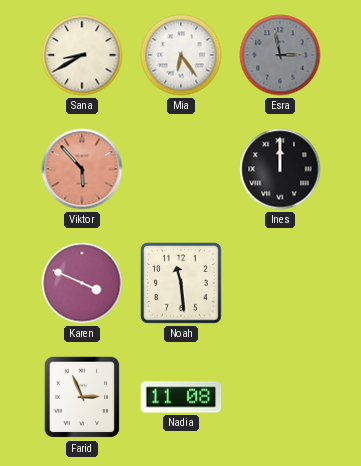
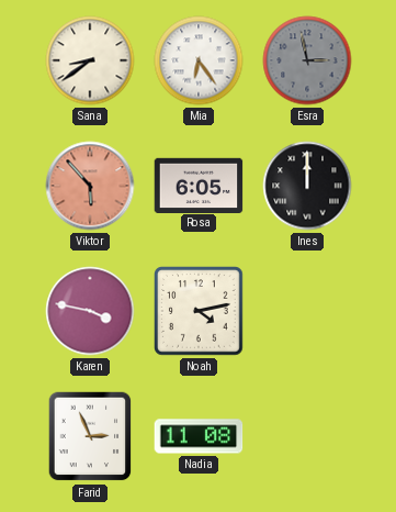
Sana: 8:40 -> 8:39 (90, 60)
Rosa: none -> 6:05 (199, 185)
Karen: 3:49 -> 3:47 (90, 311)
Noah: 11:29 -> 4:13 (199, 311)
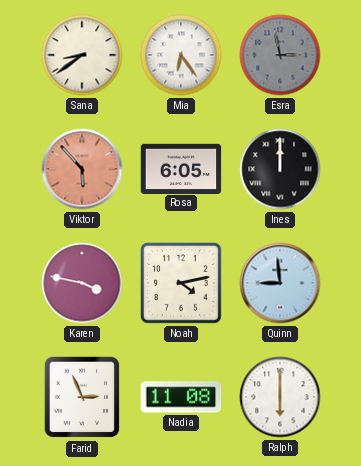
Quinn: none -> 8:59 (280, 283)
Ralph: none -> 6:00 (280, 397)
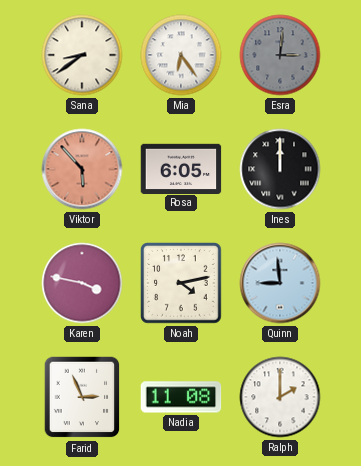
Esra: 2:58 -> 3:01 (280, 55)
Ralph: 6:00 -> 2:00 (280, 397)
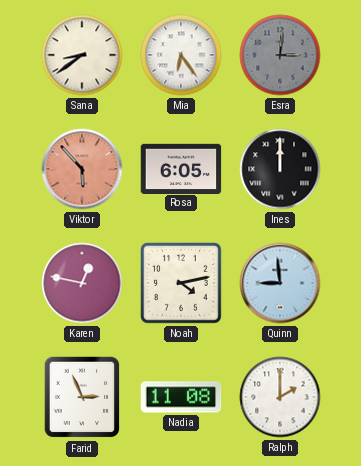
Karen: 3:47 -> 12:47 (82, 283)
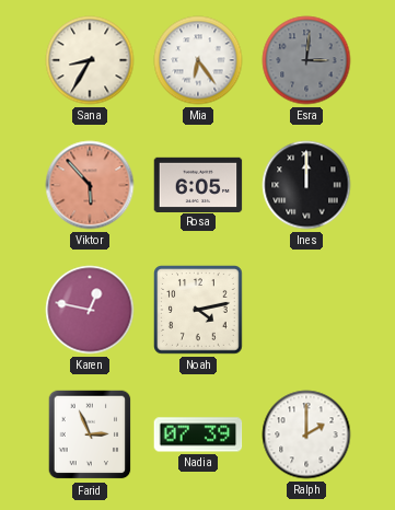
Sana: 8:39 -> 8:35 (90, 60)
Quinn: 8:59 -> none (280, 283)
Nadia: 11:08 -> 07:39 (198, 434)
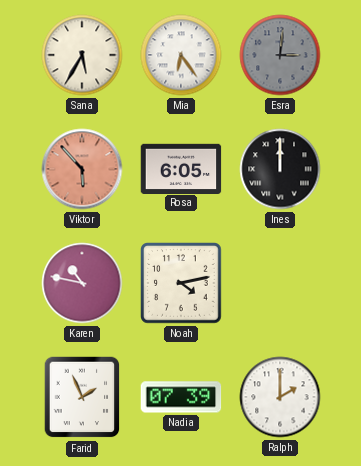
Sana: 8:35 -> 5:35 (82, 55)
Karen: 12:47 -> 10:47 (82, 283)
Farid: 2:56 -> 1:56 (82, 397)
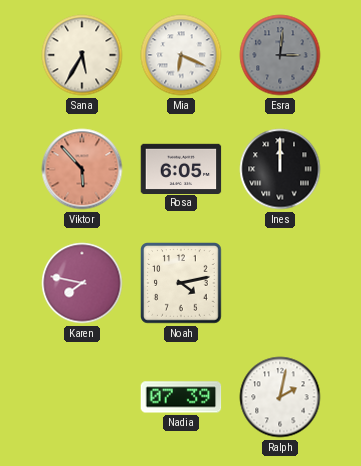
Mia: 6:24 -> 6:19 (181, 55)
Karen: 10:47 -> 7:47 (82, 283)
Farid: 1:56 -> none (82, 397)
Ralph: 2:00 -> 2:02 (280, 397)
